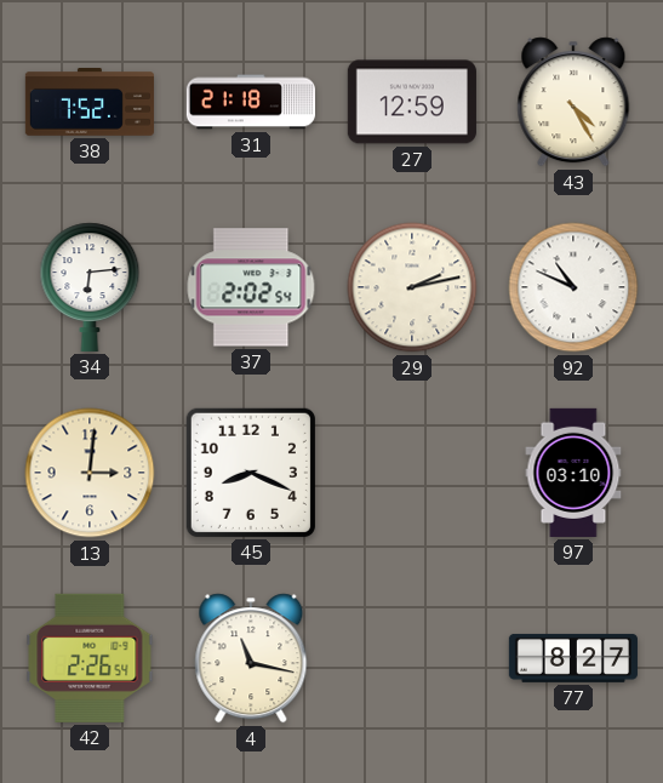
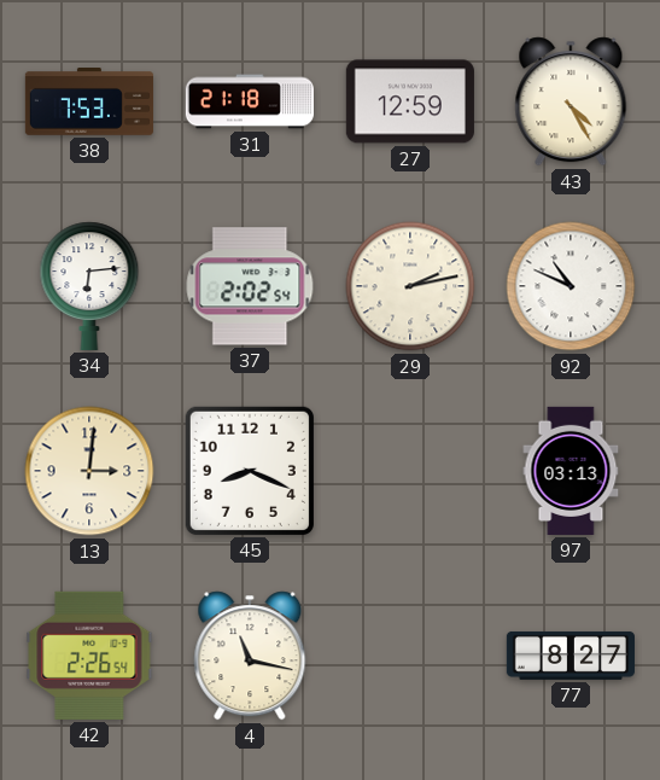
38: 7:52 -> 7:53 (89, 103)
97: 03:10 -> 03:13 (571, 471)
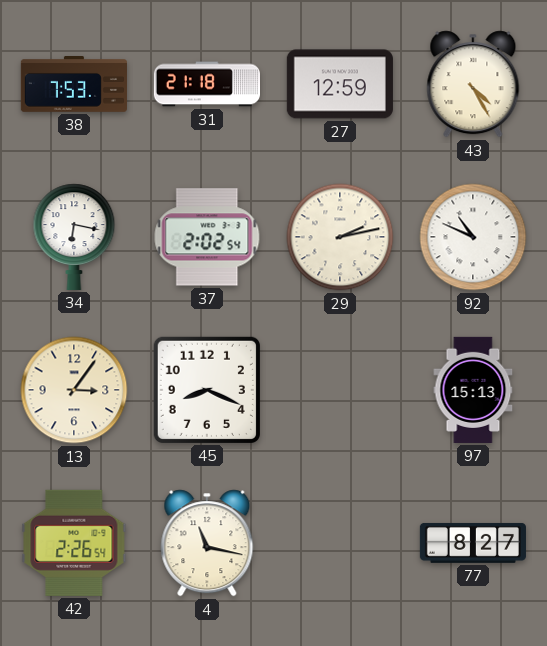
34: 6:14 -> 6:17 (74, 237)
13: 3:01 -> 3:06 (74, 390)
97: 03:13 -> 15:13 (473, 390)
